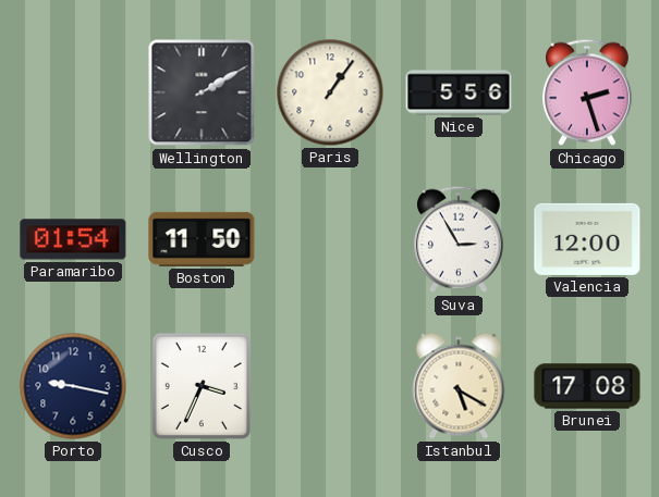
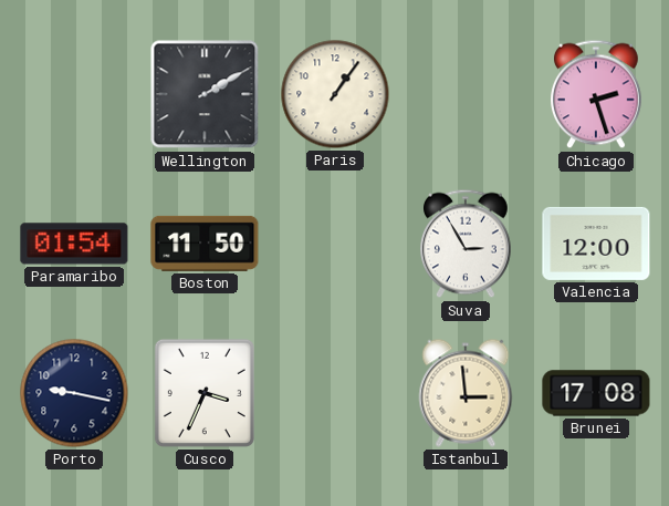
Nice: 5:56 -> none (459, 92)
Istanbul: 5:20 -> 2:59 (466, 393)
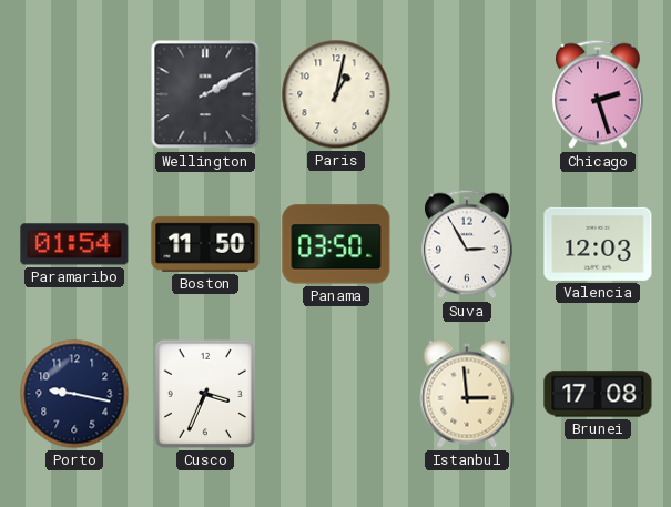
Paris: 1:06 -> 1:02 (336, 94)
Panama: none -> 03:50 (336, 244)
Valencia: 12:00 -> 12:03 (598, 244)
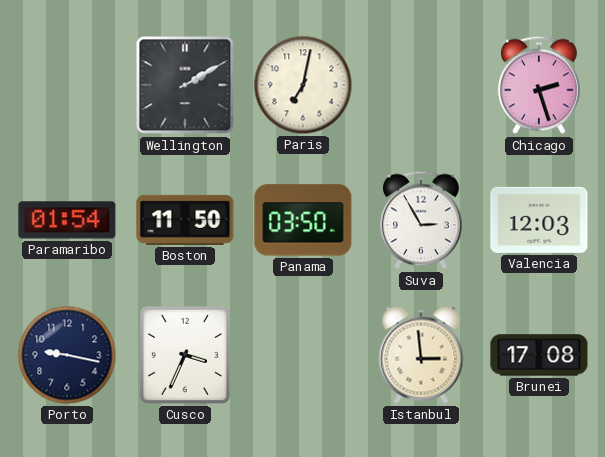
Paris: 1:02 -> 7:02 (303, 85)
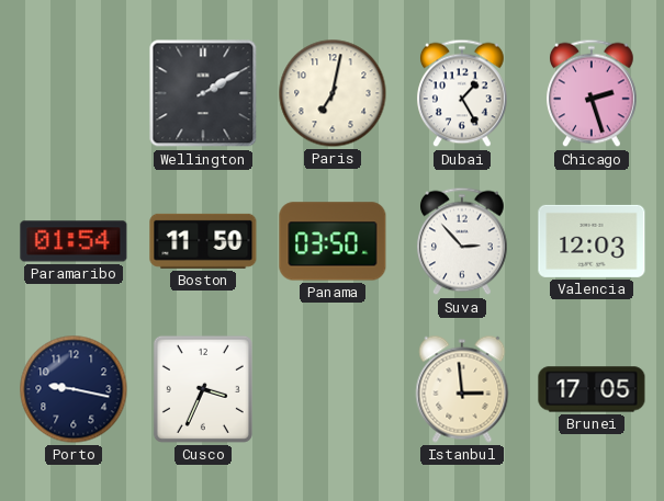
Dubai: none -> 1:25 (463, 93)
Suva: 2:55 -> 2:53 (463, 241)
Brunei: 17:08 -> 17:05 (592, 389)
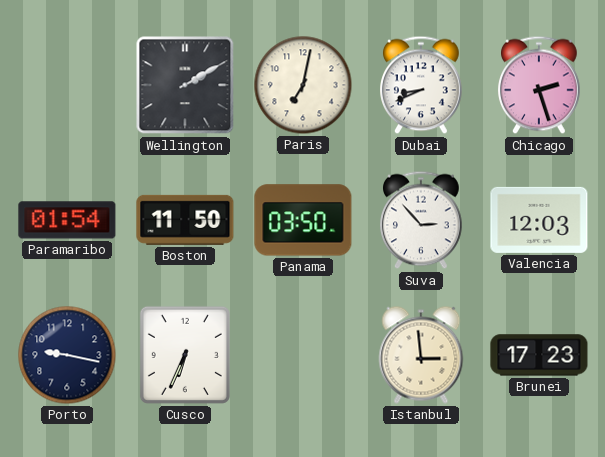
Dubai: 1:25 -> 8:41 (422, 85)
Cusco: 3:34 -> 6:34 (185, 355)
Brunei: 17:05 -> 17:23 (539, 355)
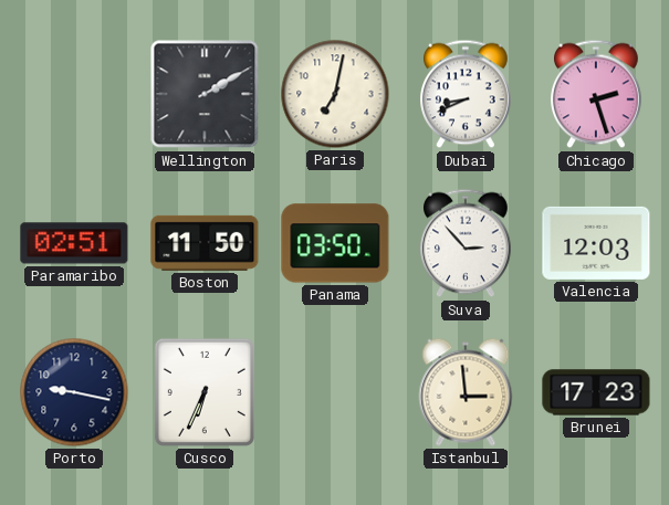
Paramaribo: 01:54 -> 02:51 (74, 243)
